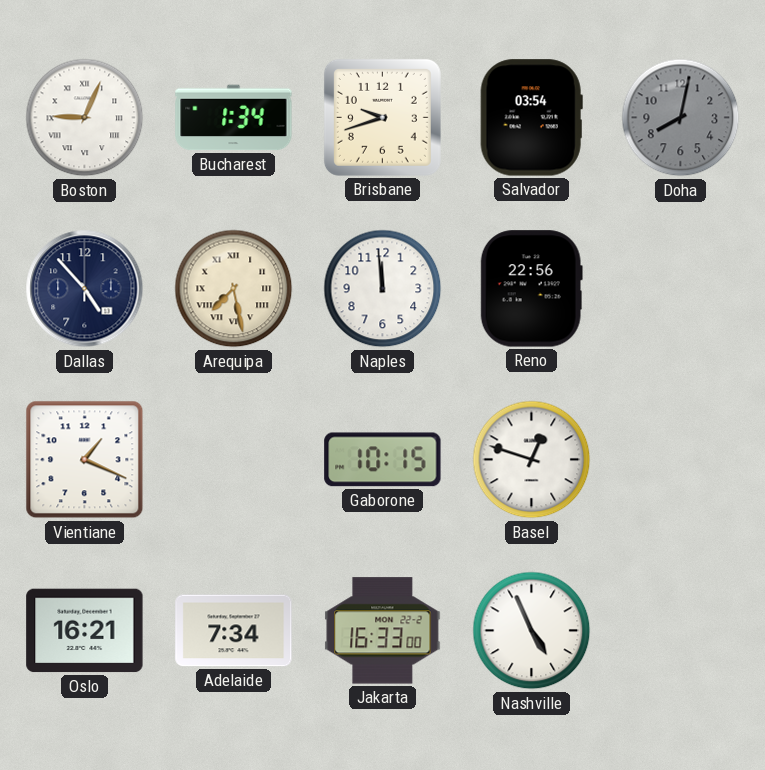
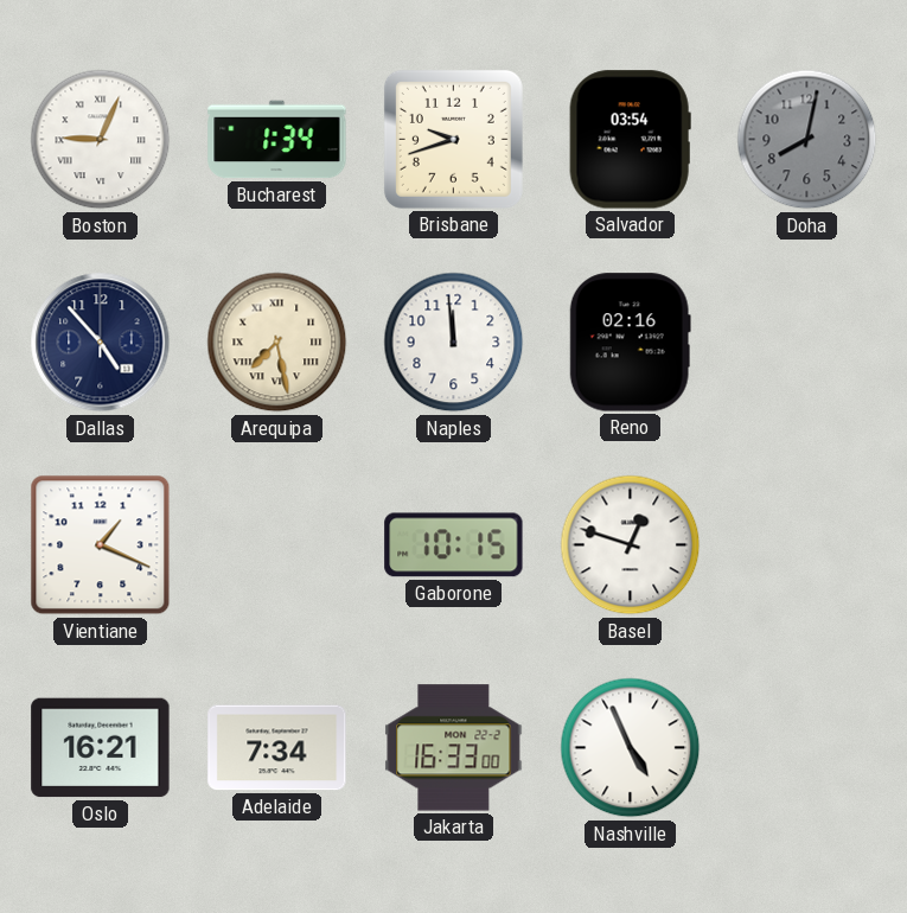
Reno: 22:56 -> 02:16 (630, 343)
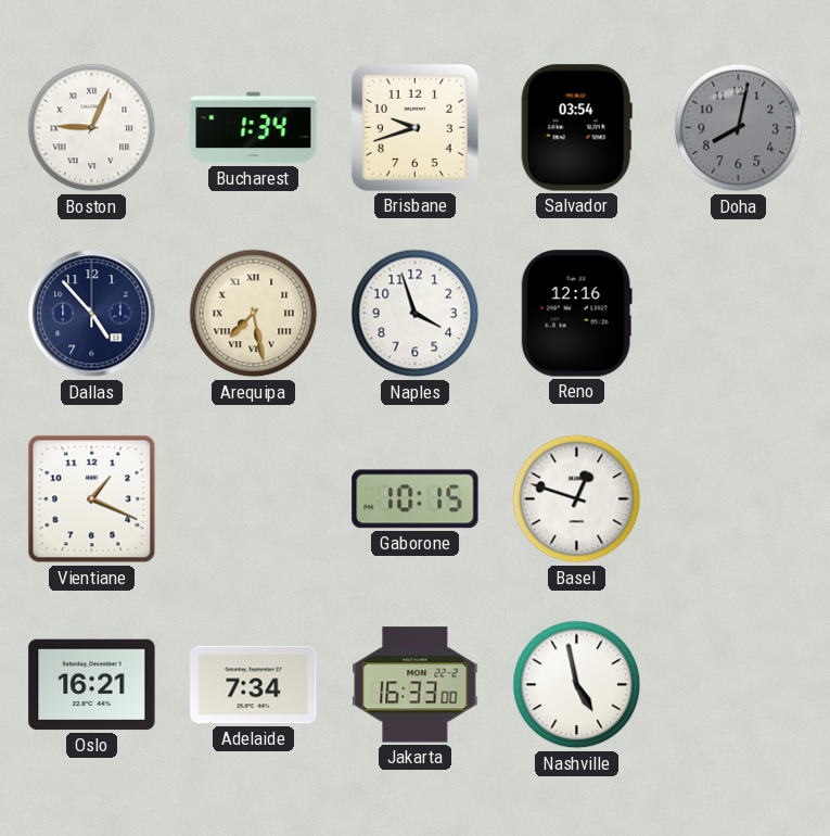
Naples: 11:59 -> 3:57 (416, 314)
Reno: 02:16 -> 12:16 (576, 314)
Nashville: 4:56 -> 4:58 (577, 685)
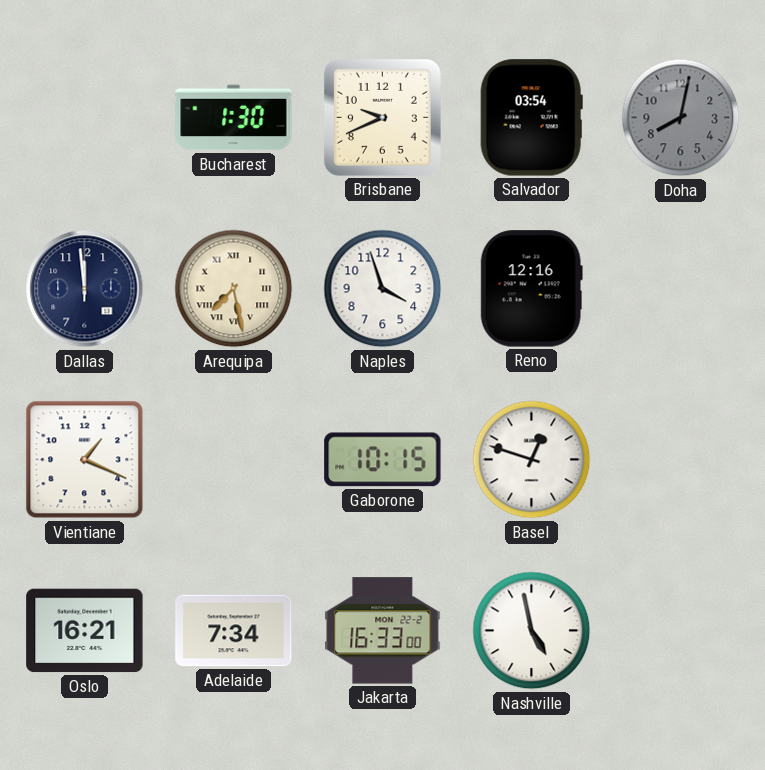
Boston: 9:04 -> none (92, 128)
Bucharest: 1:34 -> 1:30 (234, 118)
Brisbane: 9:42 -> 9:41 (382, 117)
Dallas: 4:53 -> 11:59 (85, 289)
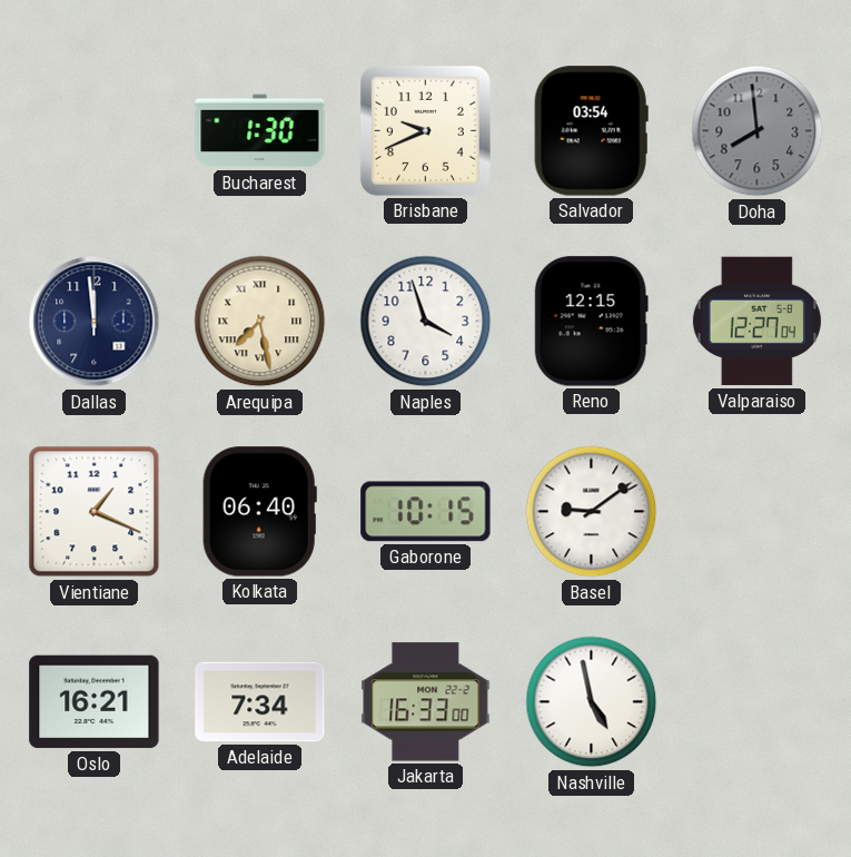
Doha: 8:02 -> 7:59 (758, 131)
Reno: 12:16 -> 12:15 (591, 322)
Valparaiso: none -> 12:27 (756, 322)
Kolkata: none -> 06:40 (259, 512)
Basel: 12:48 -> 9:09 (592, 512)
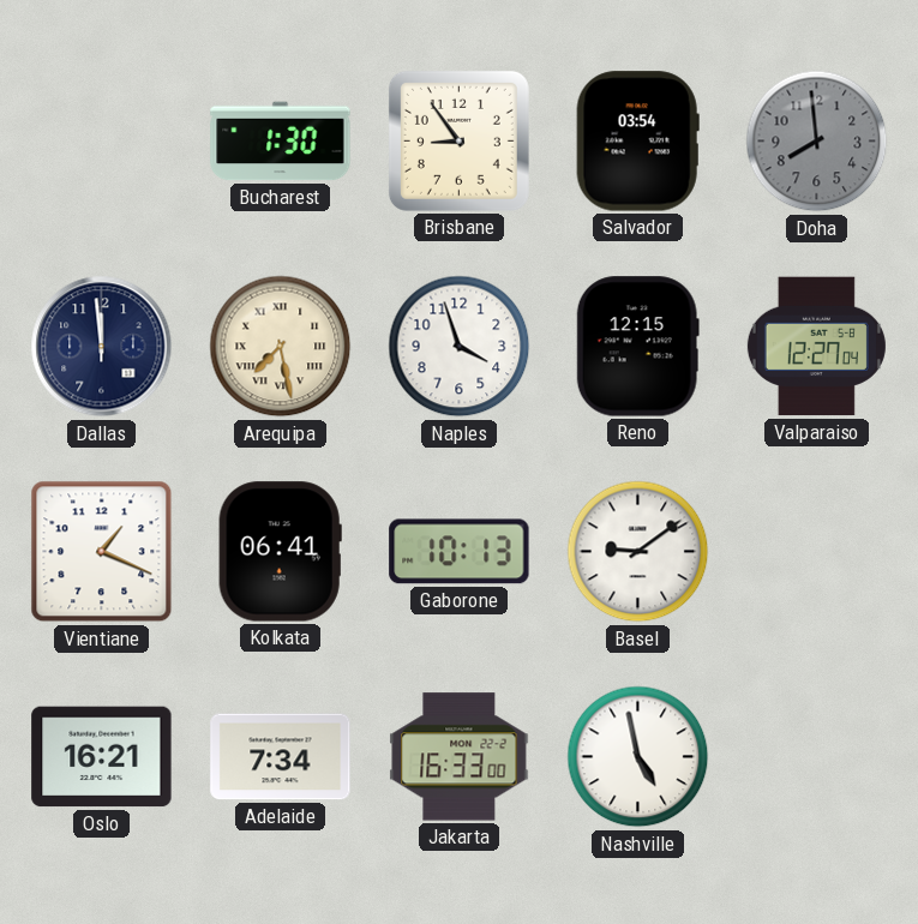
Brisbane: 9:41 -> 8:54 (458, 140)
Kolkata: 06:40 -> 06:41 (280, 552)
Gaborone: 10:15 -> 10:13 (460, 552)
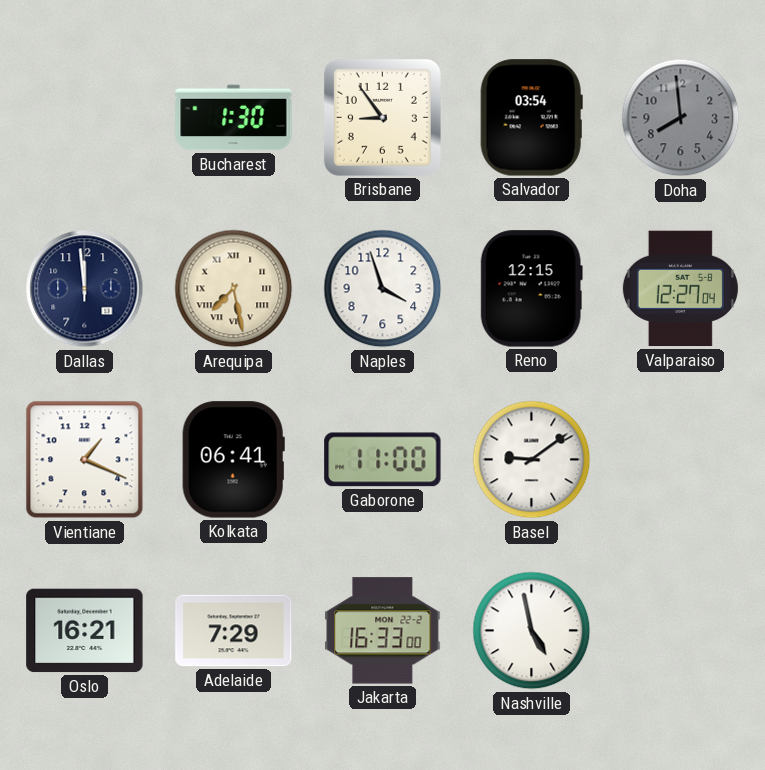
Gaborone: 10:13 -> 11:00 (383, 460)
Adelaide: 7:34 -> 7:29 (234, 631)
